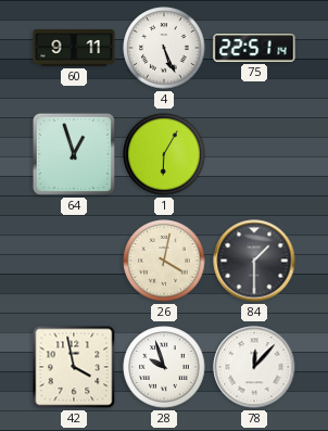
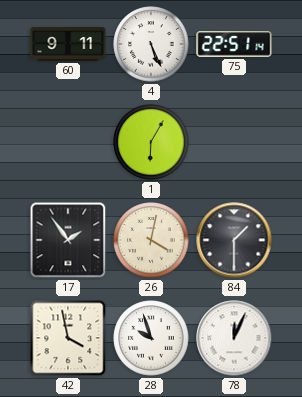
64: 12:57 -> none (74, 154)
17: none -> 1:54 (68, 240)
78: 12:07 -> 12:04 (234, 338)
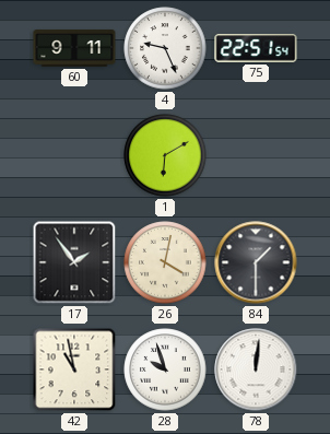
4: 5:26 -> 9:26 (165, 48)
75: 22:51:14 -> 22:51:54 (256, 48)
1: 6:05 -> 6:10 (165, 155)
42: 3:58 -> 10:58 (74, 370)
78: 12:04 -> 12:01 (256, 370)
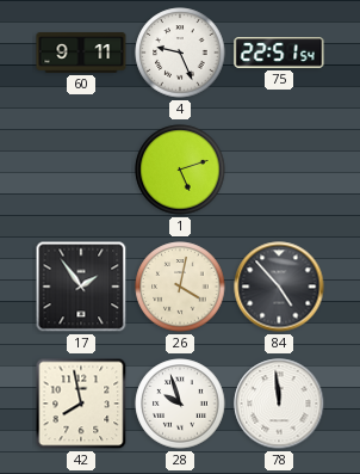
1: 6:10 -> 5:12 (180, 170)
84: 1:30 -> 4:53 (279, 287)
42: 10:58 -> 7:58 (81, 404)
78: 12:01 -> 11:59 (279, 404)
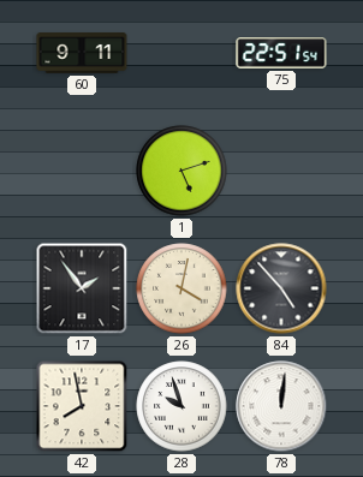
4: 9:26 -> none (180, 53)
78: 11:59 -> 12:01 (281, 406)
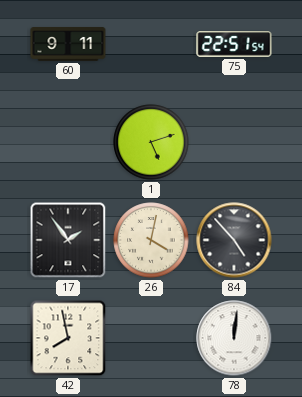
28: 9:57 -> none (181, 406)
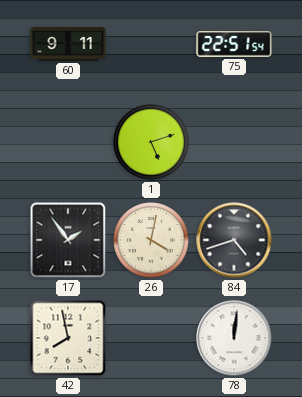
84: 4:53 -> 4:42 (234, 240)
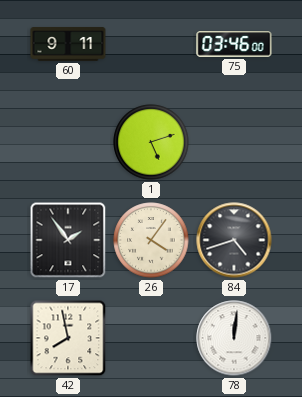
75: 22:51 -> 03:46 (234, 44)
26: 4:02 -> 4:06 (151, 240)
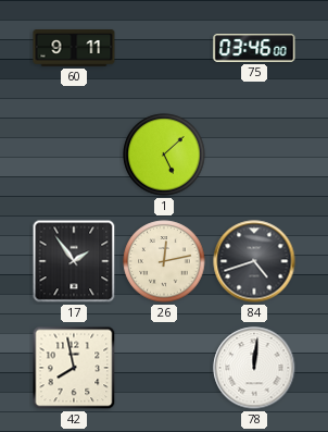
1: 5:12 -> 5:08 (164, 155)
26: 4:06 -> 12:13 (164, 261)
